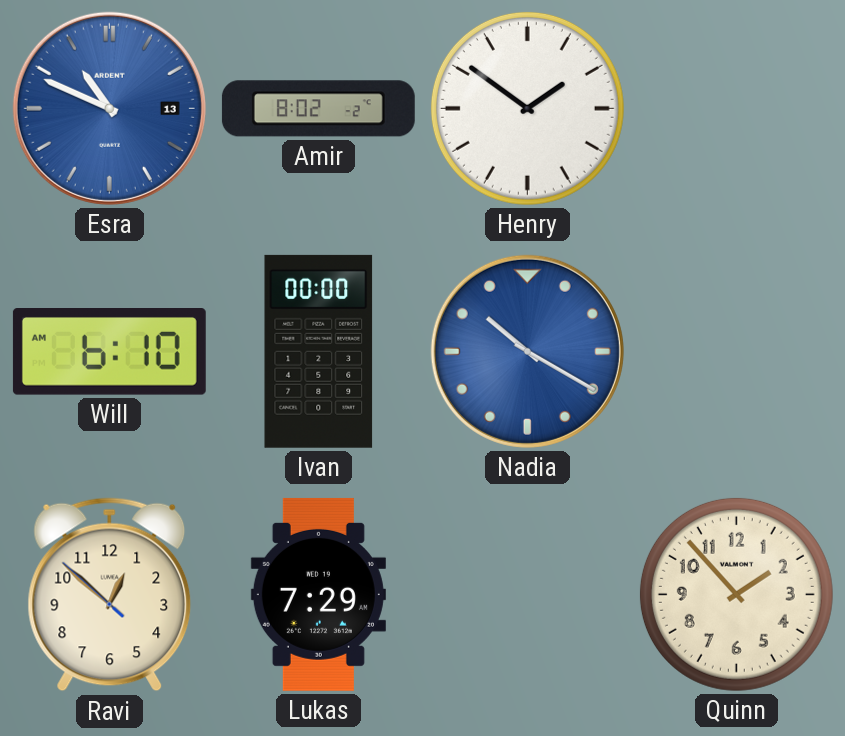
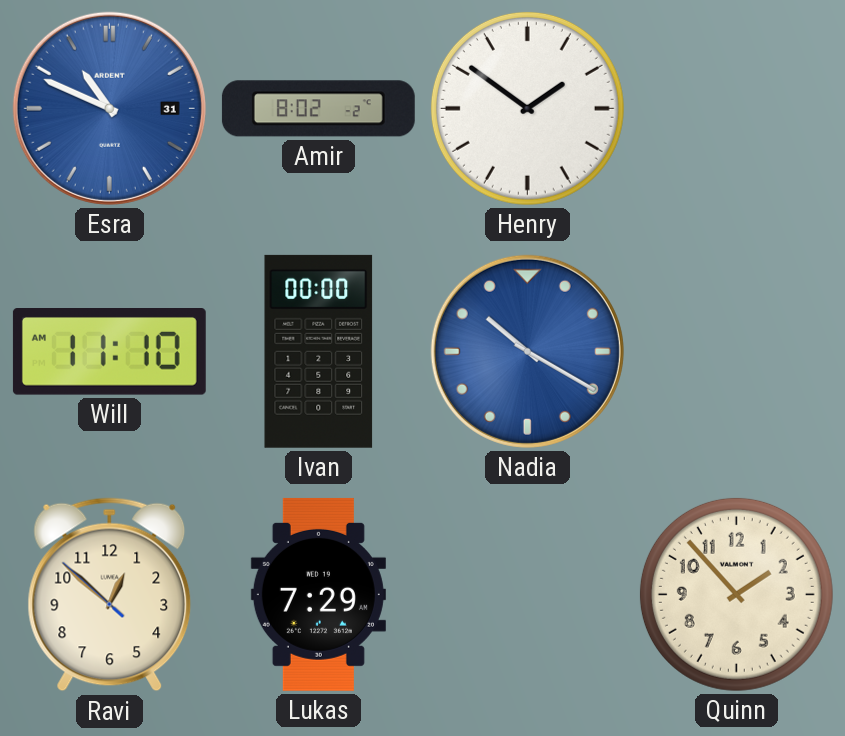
Esra date: 13 -> 31 (109, 108)
Will: 6:10 -> 11:10 (109, 352)
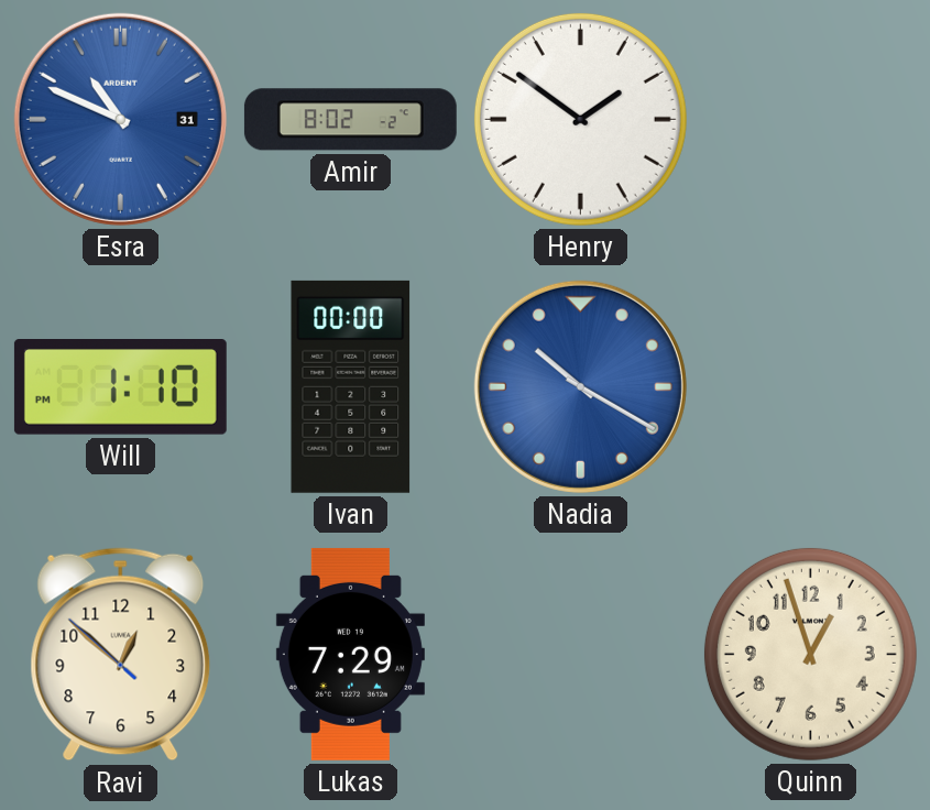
Will: 11:10 -> 1:10 (120, 387)
Quinn: 1:53 -> 12:57 (810, 654)
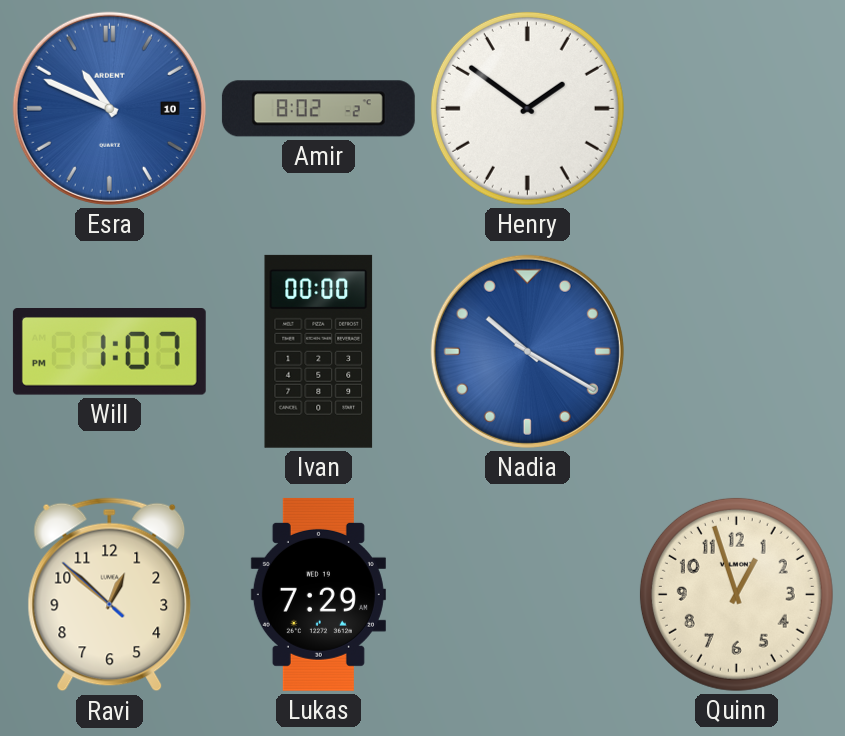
Esra date: 31 -> 10 (109, 108)
Will: 1:10 -> 1:07 (109, 352)
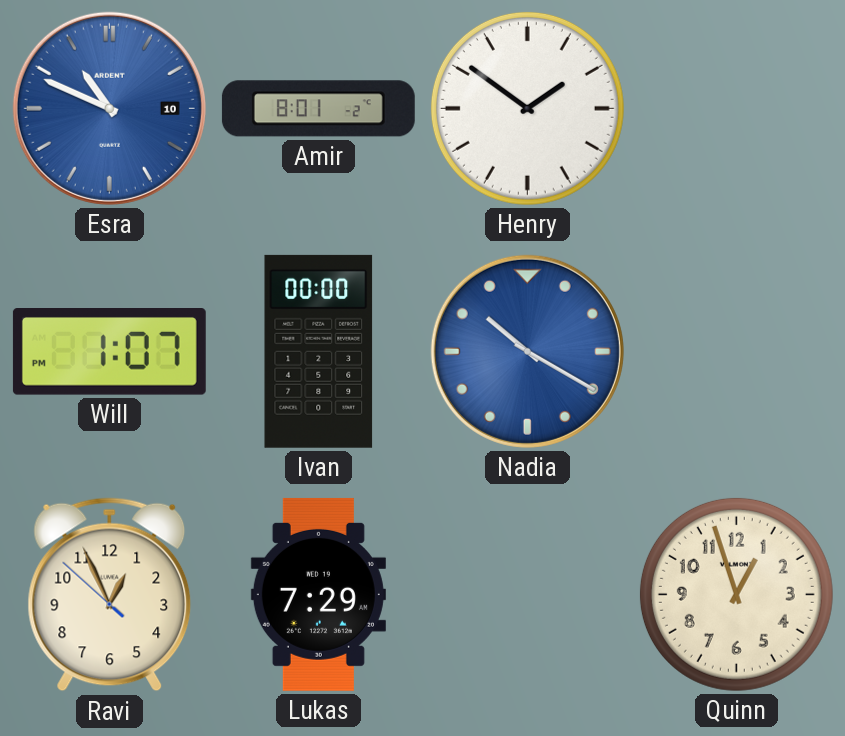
Amir: 8:02 -> 8:01 (318, 109)
Ravi: 12:51 -> 12:55 (110, 595)
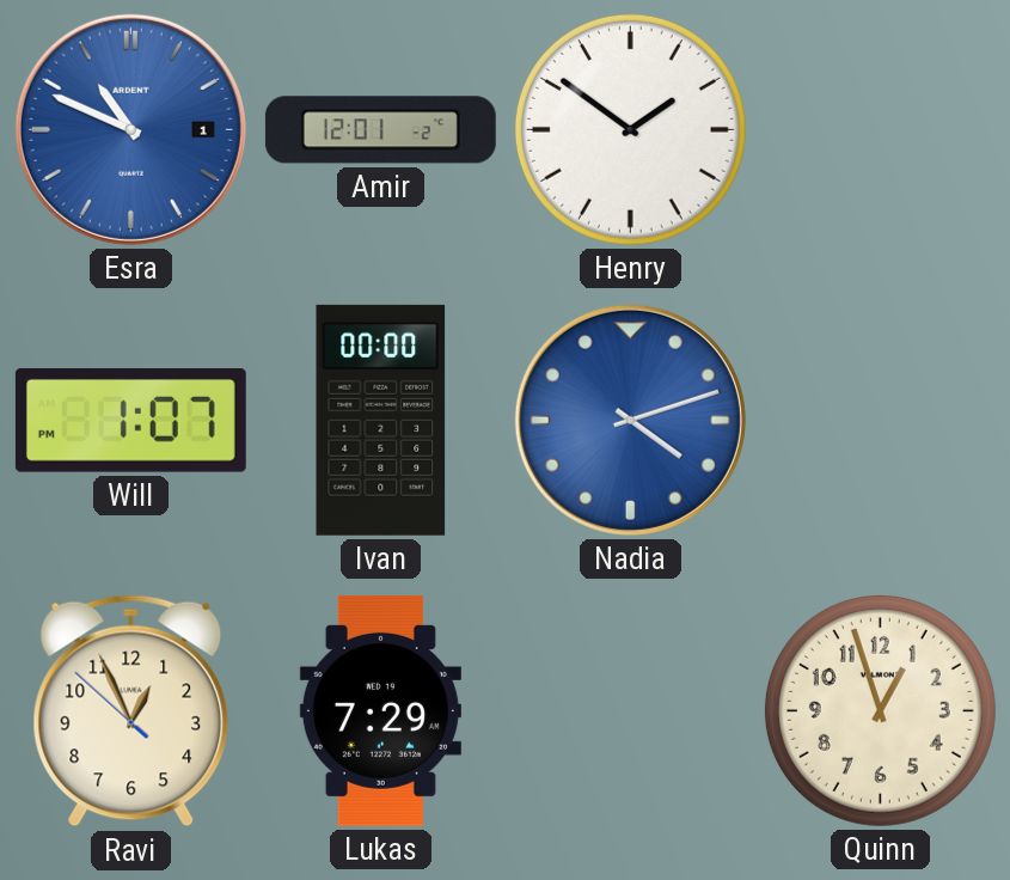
Esra date: 10 -> 1 (130, 129)
Amir: 8:01 -> 12:01 (380, 130)
Nadia: 10:20 -> 4:12 (630, 420)
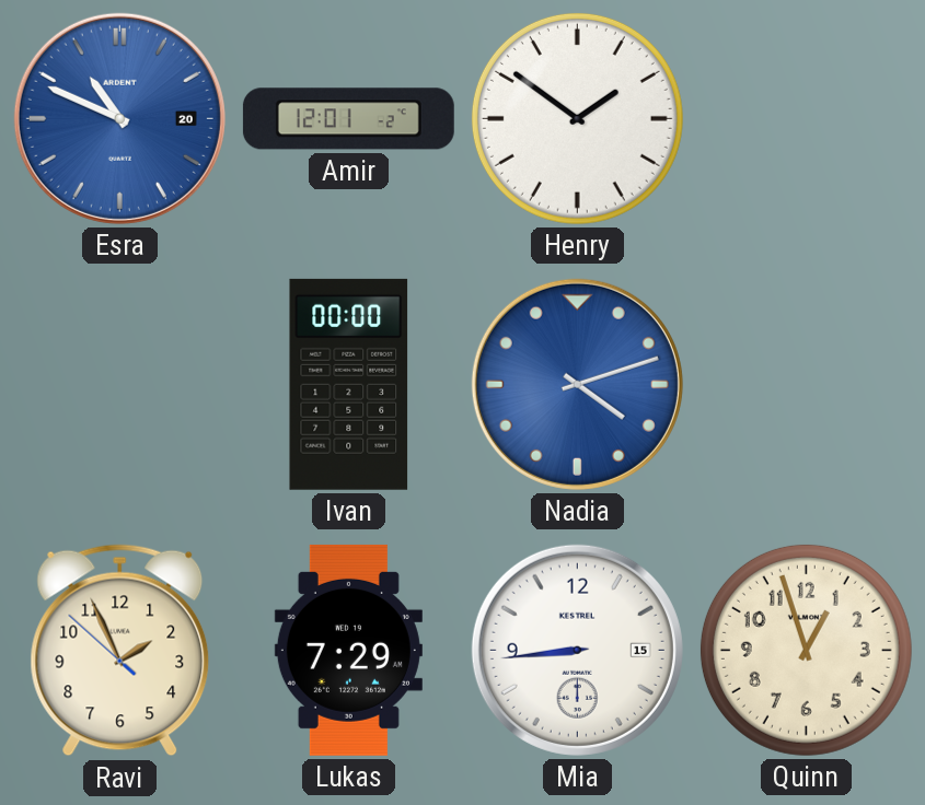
Esra date: 1 -> 20 (119, 118)
Will: 1:07 -> none (130, 421)
Ravi: 12:55 -> 1:55 (120, 651)
Mia: none -> 8:44 (577, 650)
